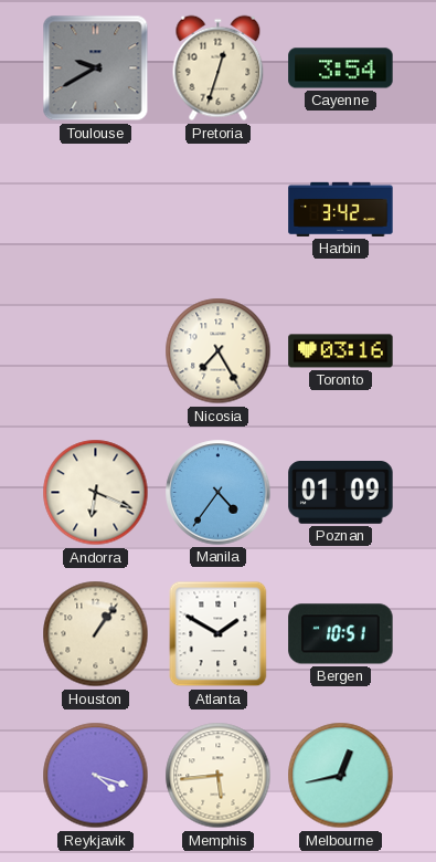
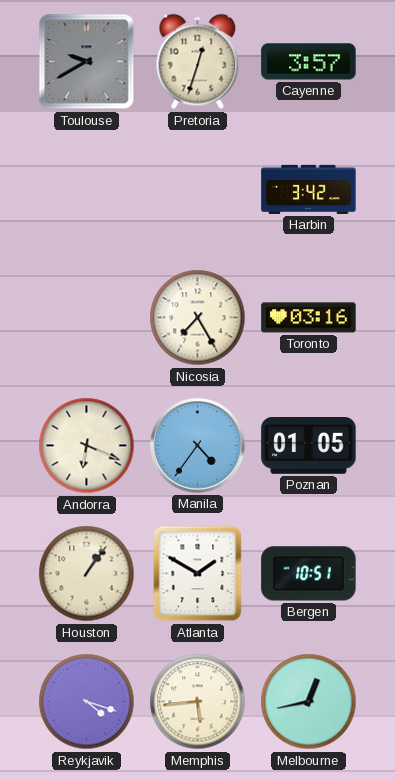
Cayenne: 3:54 -> 3:57 (309, 62)
Poznan: 01:09 -> 01:05 (309, 446)
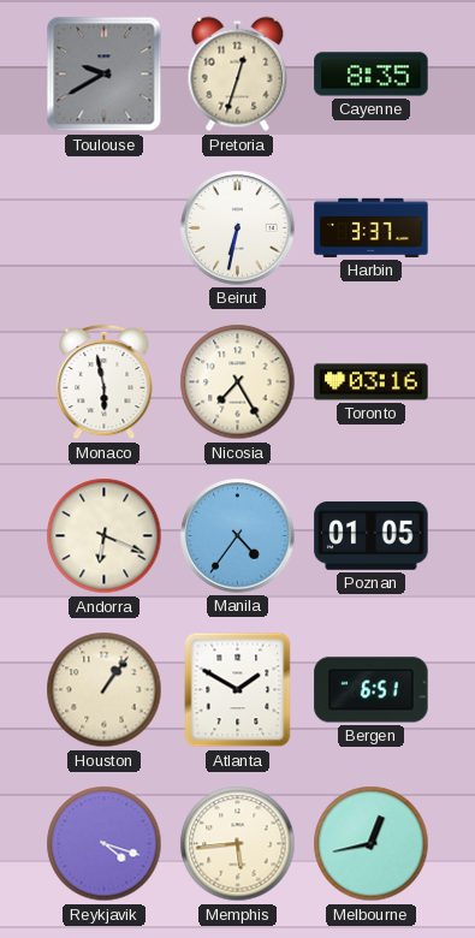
Cayenne: 3:57 -> 8:35 (372, 75)
Beirut: none -> 6:32 (238, 228)
Harbin: 3:42 -> 3:37 (372, 227)
Monaco: none -> 5:58 (105, 382)
Bergen: 10:51 -> 6:51 (372, 690)
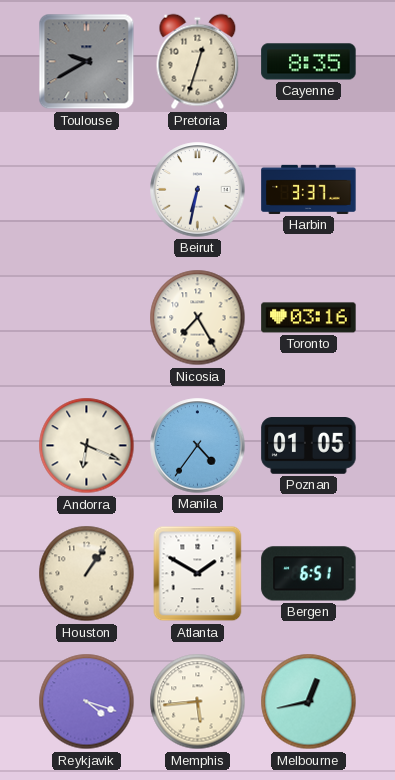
Monaco: 5:58 -> none (105, 382)
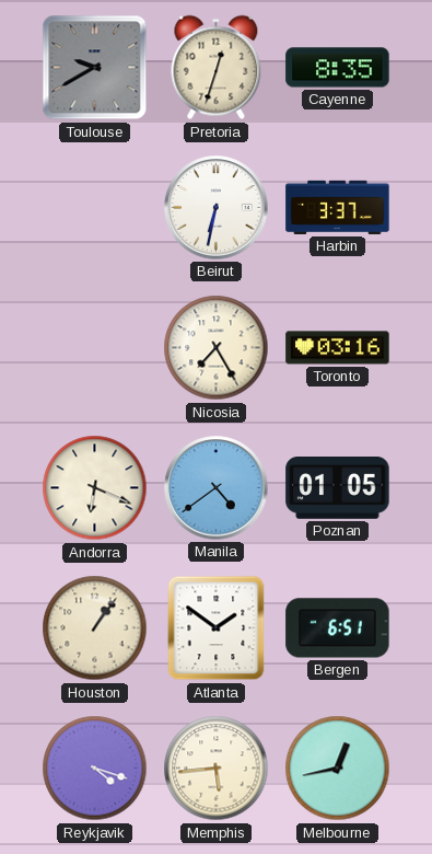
Manila: 4:36 -> 4:39 (217, 488)
Atlanta: 1:50 -> 1:51 (217, 628)
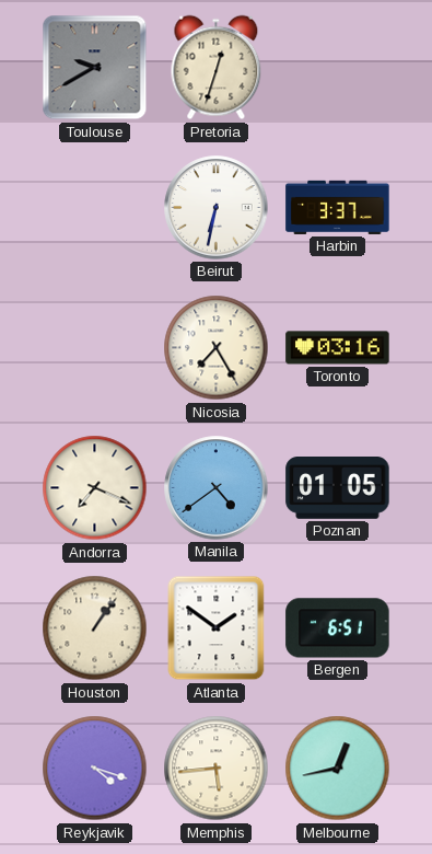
Cayenne: 8:35 -> none (338, 68)
Andorra: 6:19 -> 7:19 (95, 488)
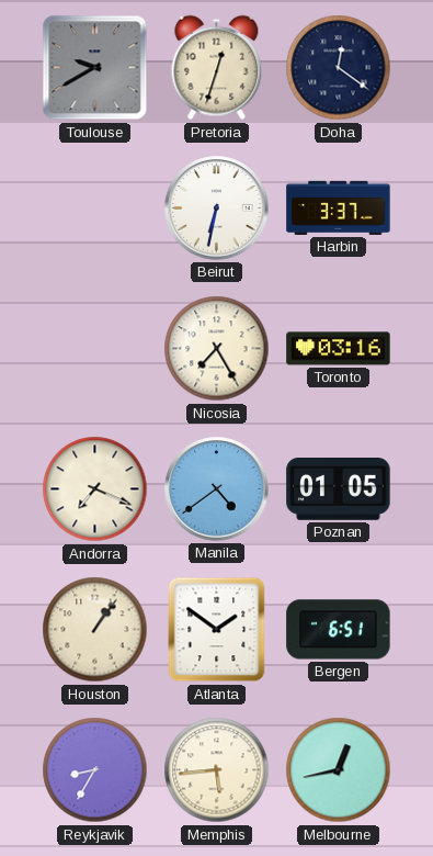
Doha: none -> 12:21 (339, 68)
Reykjavik: 4:18 -> 8:35 (95, 770)
